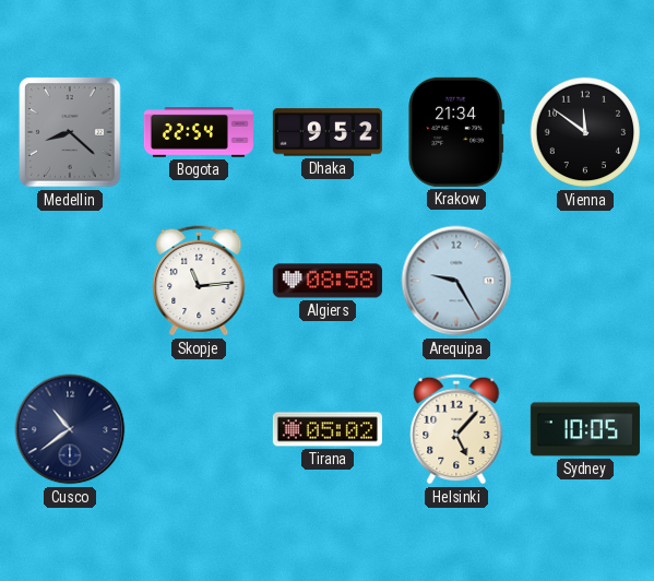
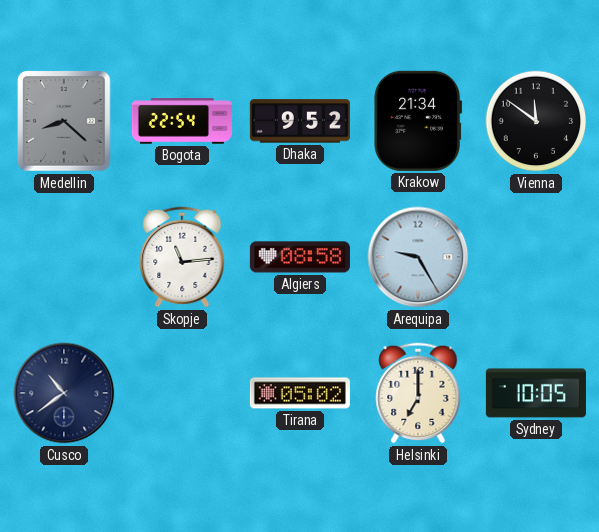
Helsinki: 5:07 -> 7:00 (418, 393)
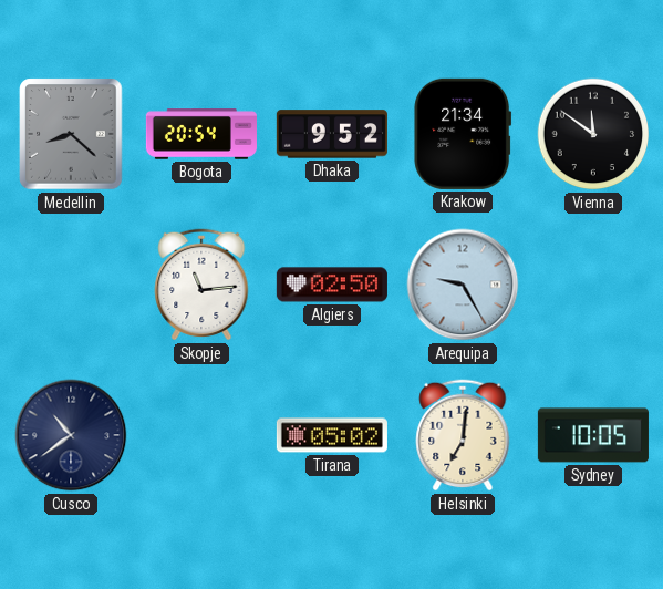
Bogota: 22:54 -> 20:54 (201, 134)
Algiers: 08:58 -> 02:50 (332, 285)
Helsinki: 7:00 -> 7:01 (463, 435)
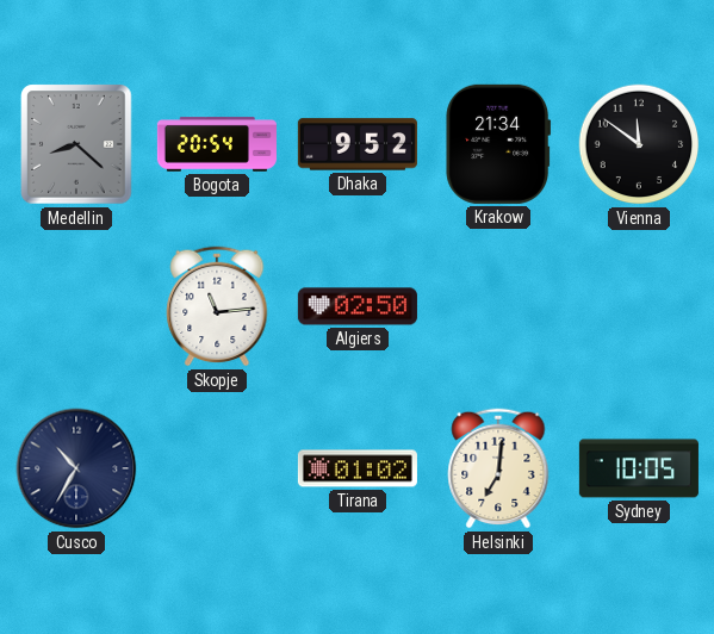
Arequipa: 9:25 -> none (463, 285)
Cusco: 10:39 -> 10:35 (76, 468)
Tirana: 05:02 -> 01:02 (358, 468)
